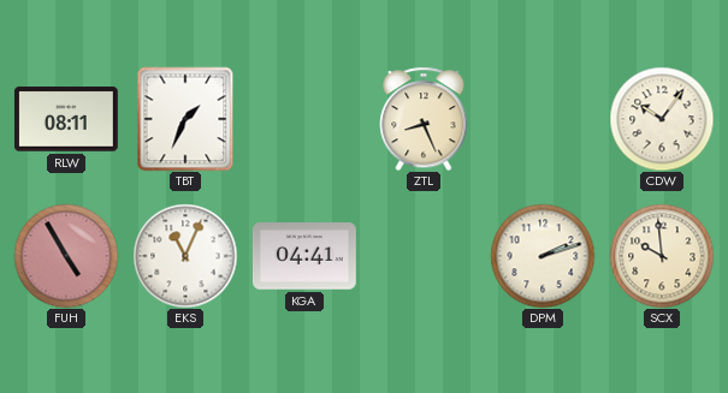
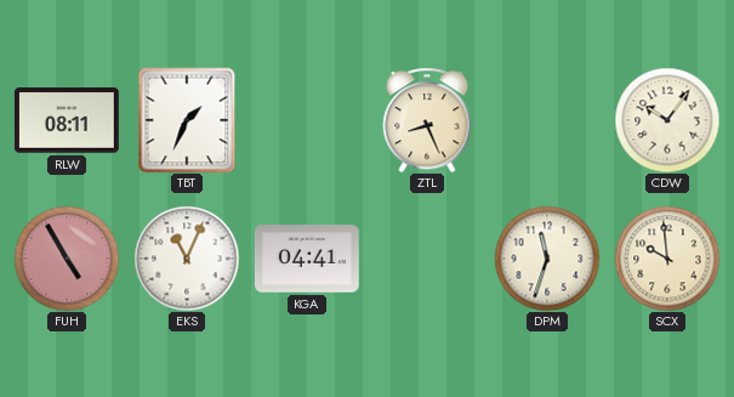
DPM: 2:12 -> 11:33 (547, 259)
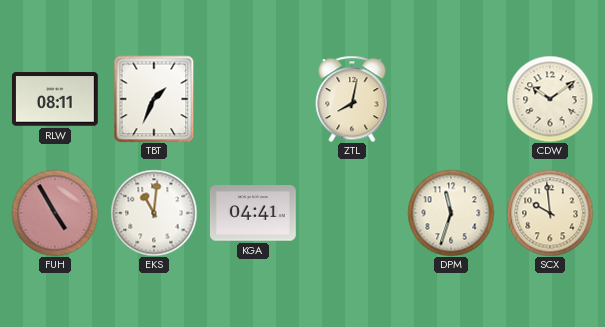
ZTL: 8:26 -> 8:02 (352, 99)
CDW: 10:06 -> 10:09 (550, 99)
EKS: 11:04 -> 11:01 (154, 213)
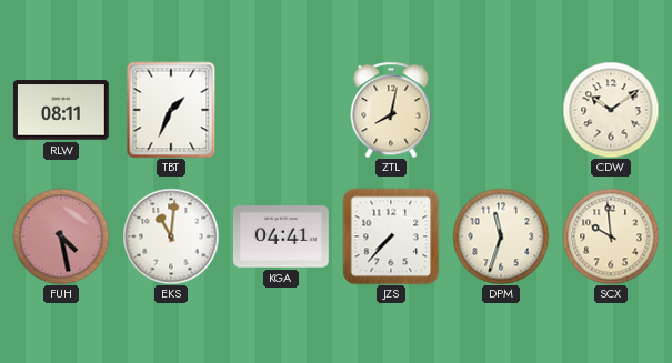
FUH: 4:55 -> 4:28 (61, 236)
JZS: none -> 7:37 (391, 236)
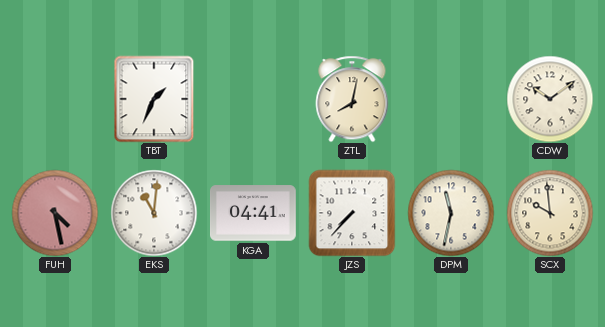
RLW: 08:11 -> none (61, 110)
DPM: 11:33 -> 11:32 (451, 213)
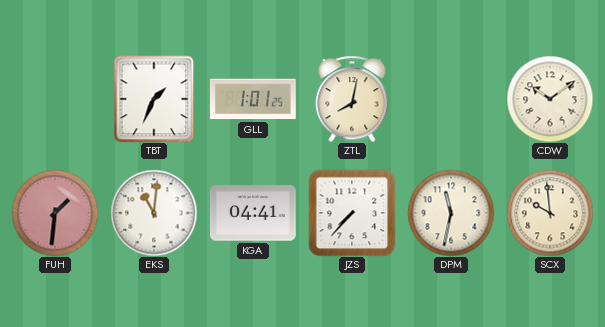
GLL: none -> 1:01 (253, 99)
FUH: 4:28 -> 1:31 (55, 213)
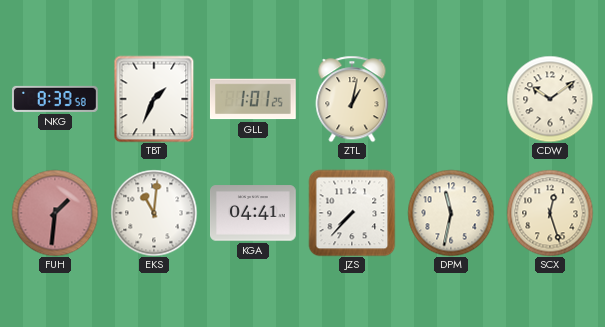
NKG: none -> 8:39 (56, 99)
ZTL: 8:02 -> 1:02 (352, 99)
SCX: 9:59 -> 12:27 (550, 213)
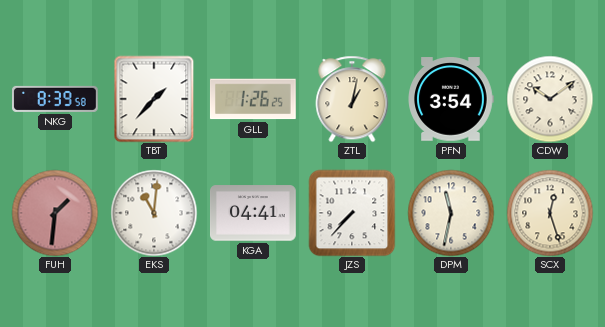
TBT: 1:34 -> 1:37 (154, 99)
GLL: 1:01 -> 1:26 (253, 99)
PFN: none -> 3:54 (451, 99)
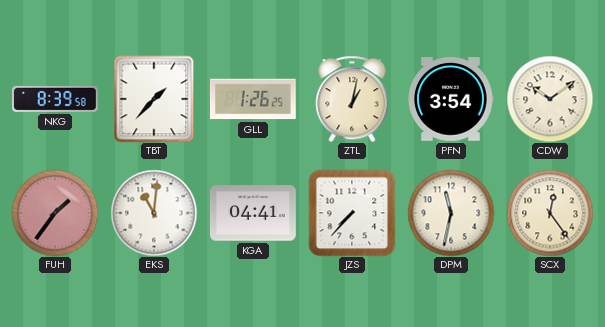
FUH: 1:31 -> 1:36 (55, 213)
SCX: 12:27 -> 12:24 (550, 213)
